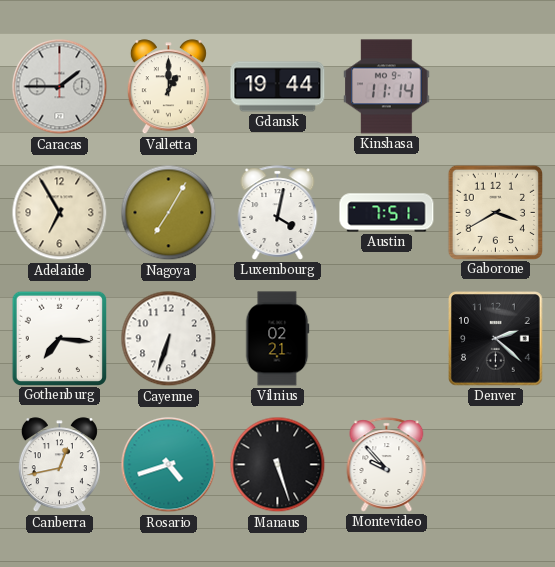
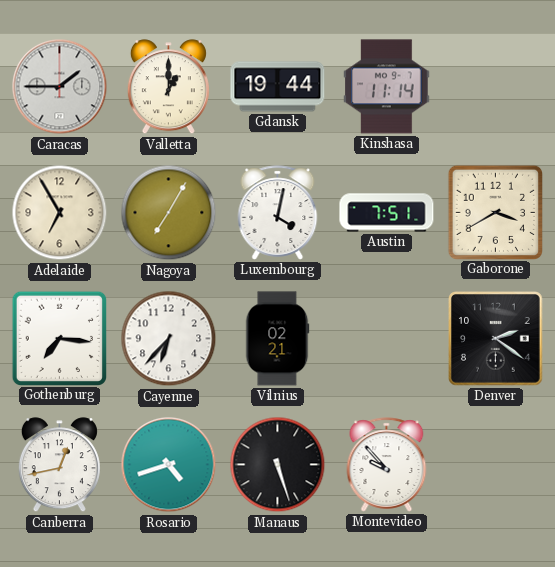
Cayenne: 6:33 -> 6:37 (169, 339)
Denver: 2:22 -> 2:21 (496, 339)
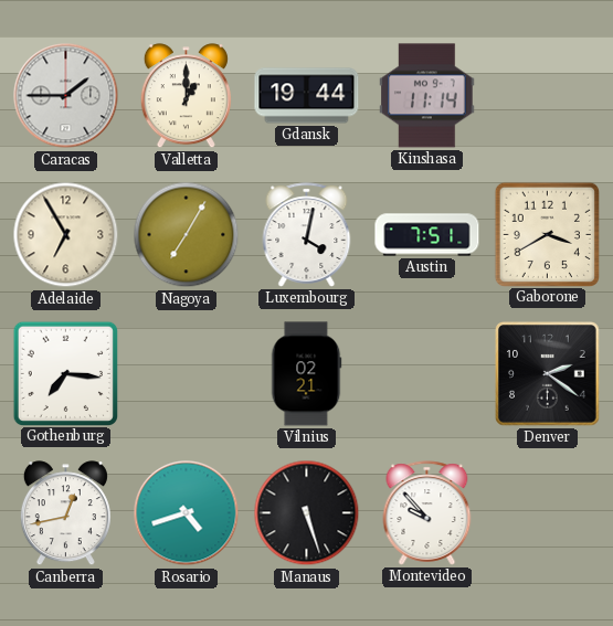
Cayenne: 6:37 -> none (169, 339)
